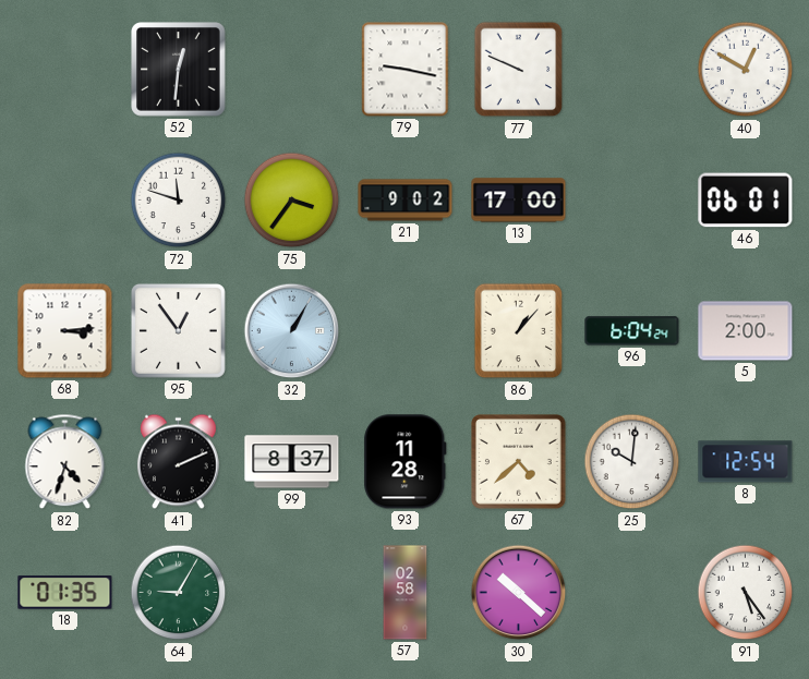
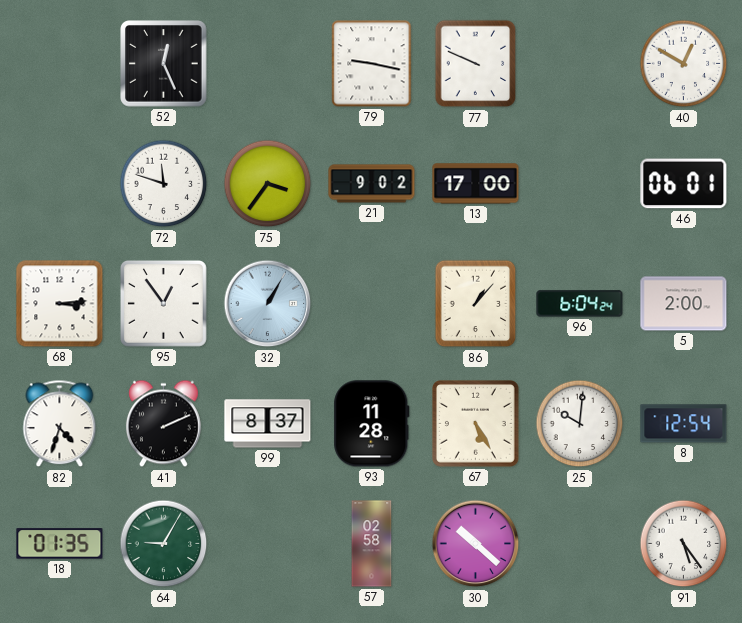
52: 12:31 -> 12:26 (164, 64)
67: 4:38 -> 5:25 (475, 423)
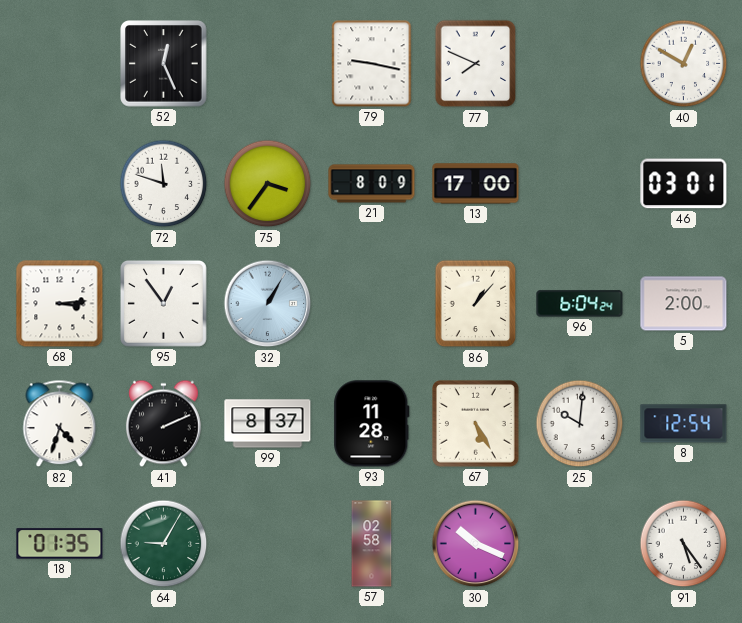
77: 9:49 -> 7:49 (476, 64)
21: 9:02 -> 8:09 (372, 184)
46: 06:01 -> 03:01 (684, 184)
30: 10:22 -> 10:19 (476, 544)
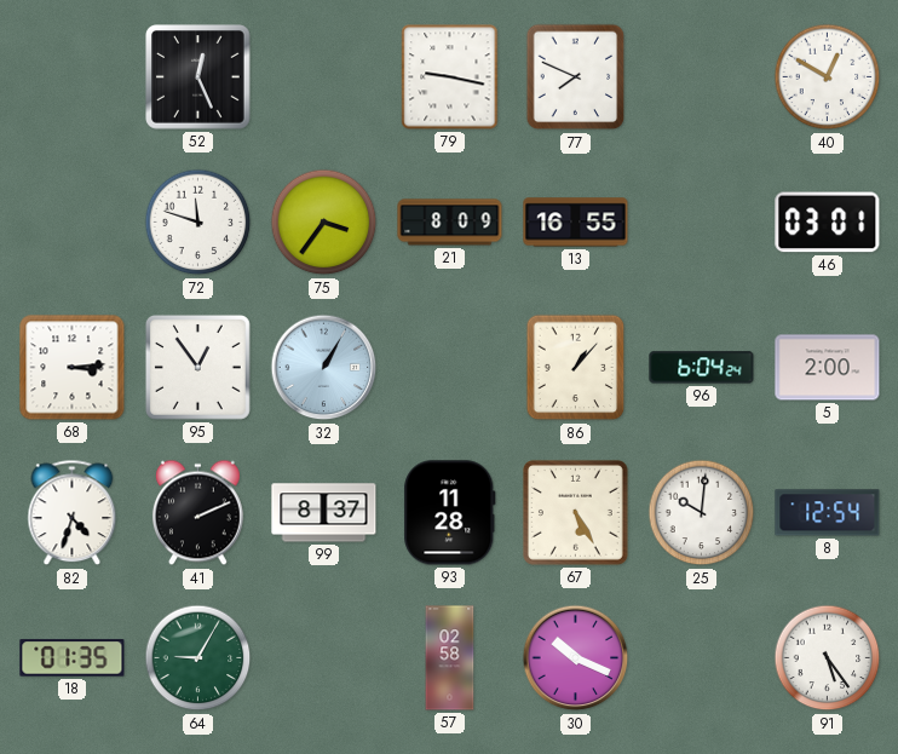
13: 17:00 -> 16:55 (576, 223)
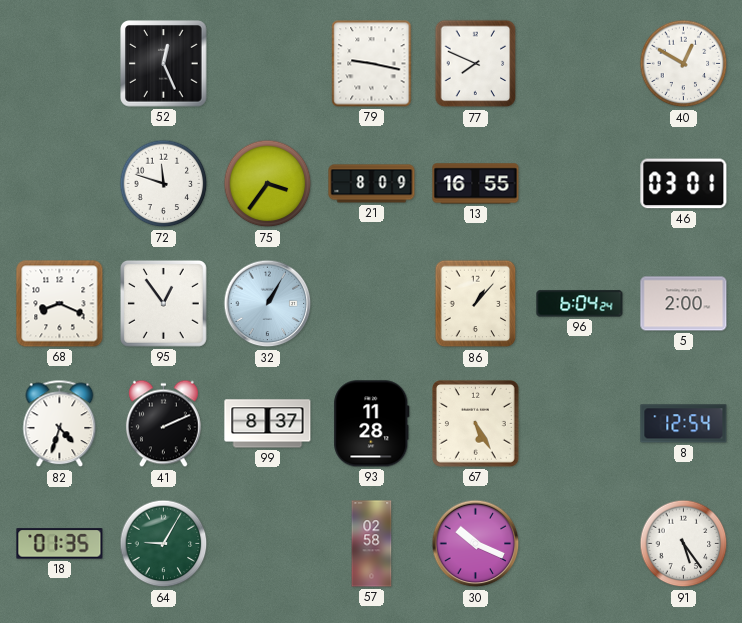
68: 3:14 -> 8:19 (60, 304)
25: 10:01 -> none (702, 513)
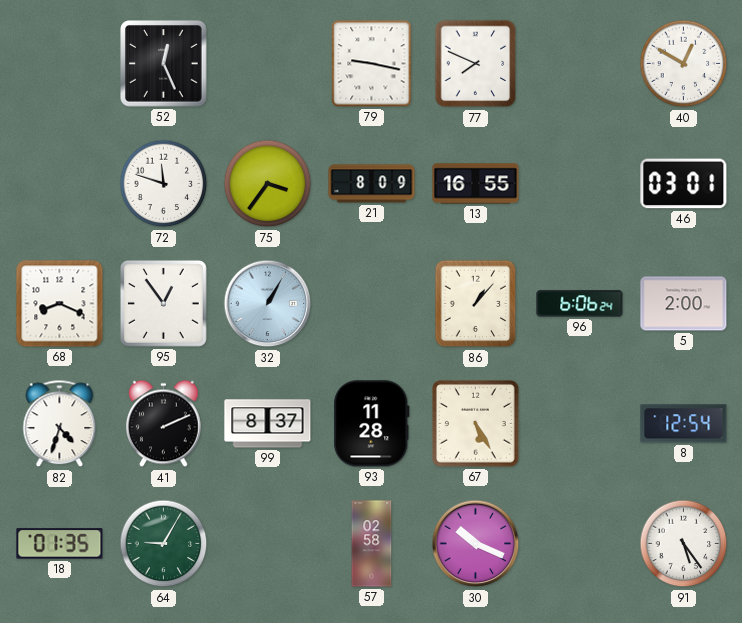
96: 6:04 -> 6:06 (580, 304)
